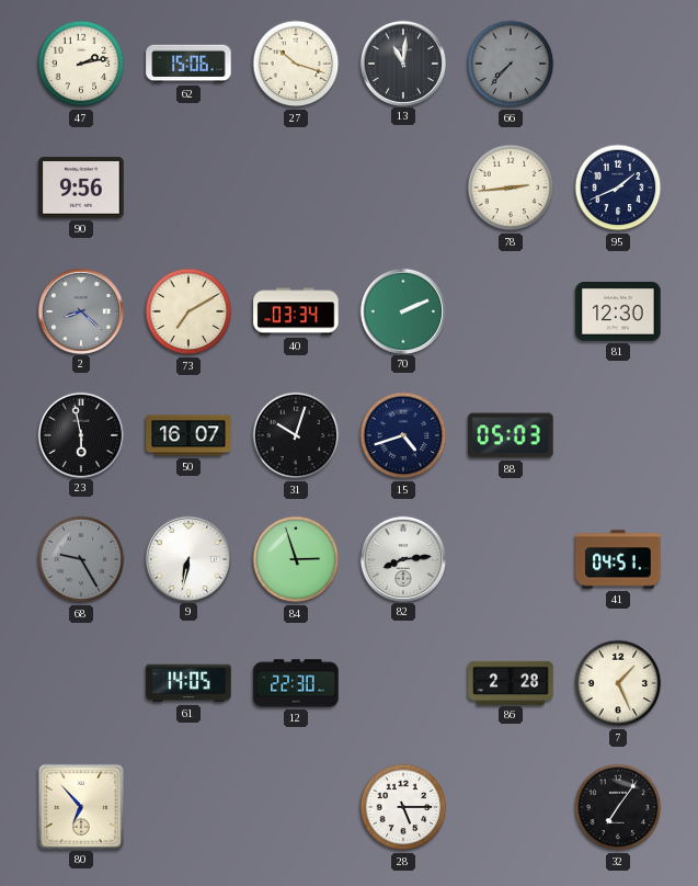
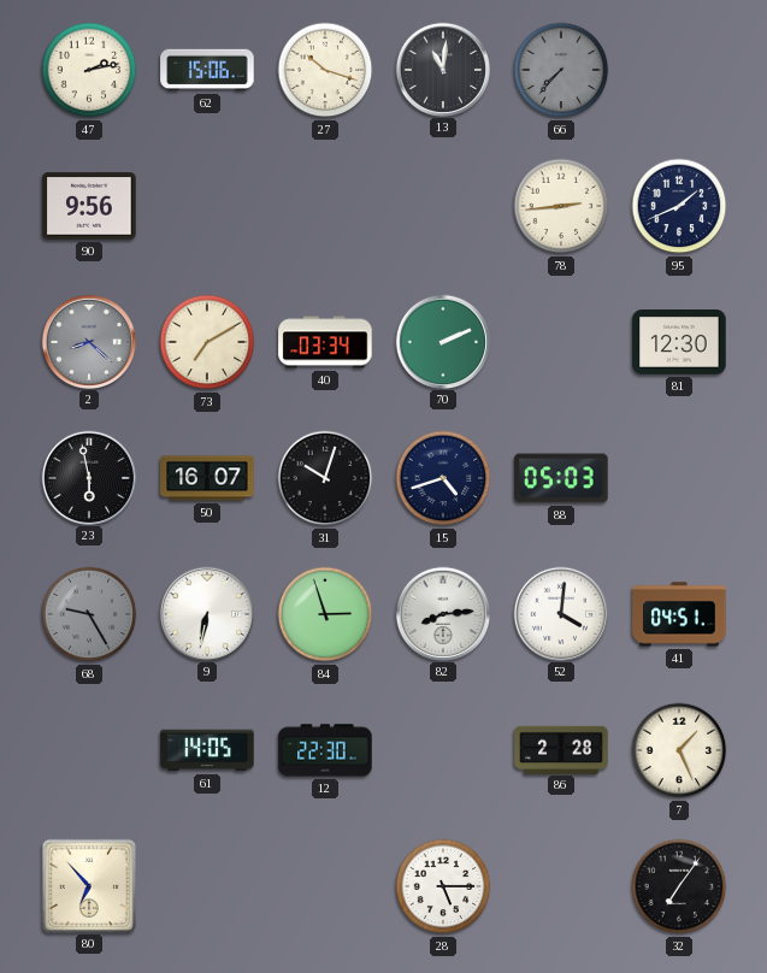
52: none -> 4:01 (560, 613)
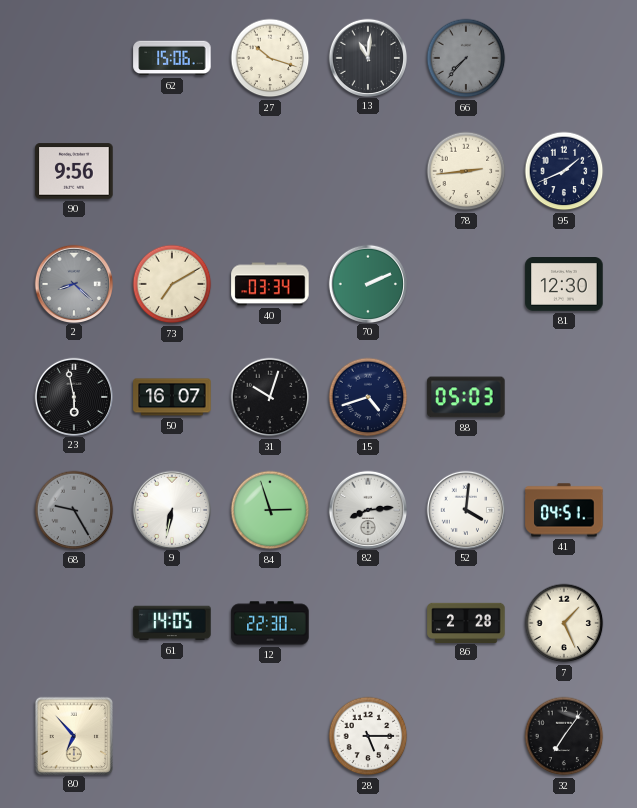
47: 2:13 -> none (89, 70)
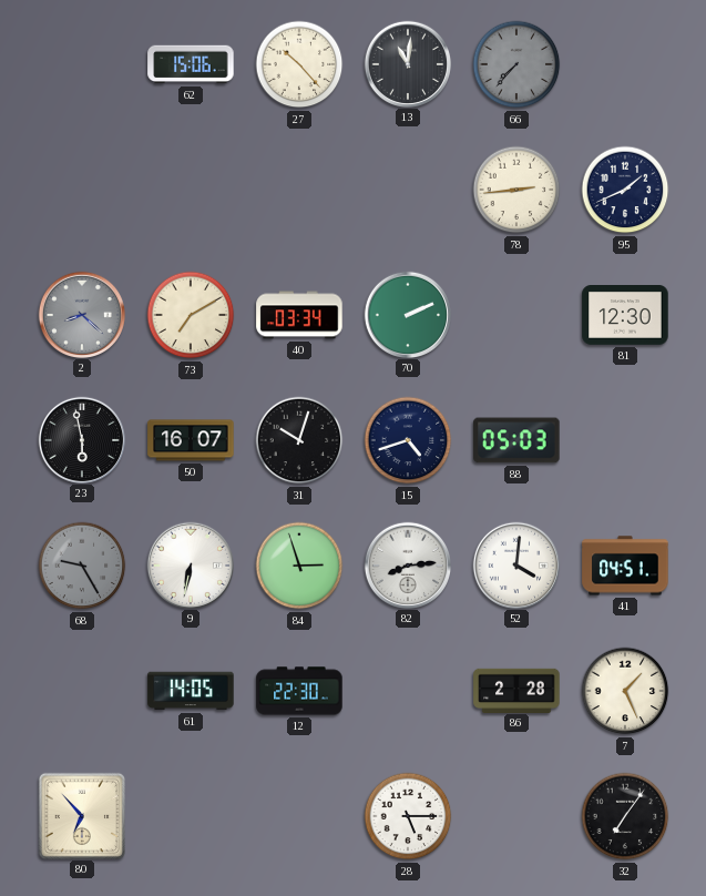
27: 10:18 -> 10:23 (299, 64)
90: 9:56 -> none (74, 171)
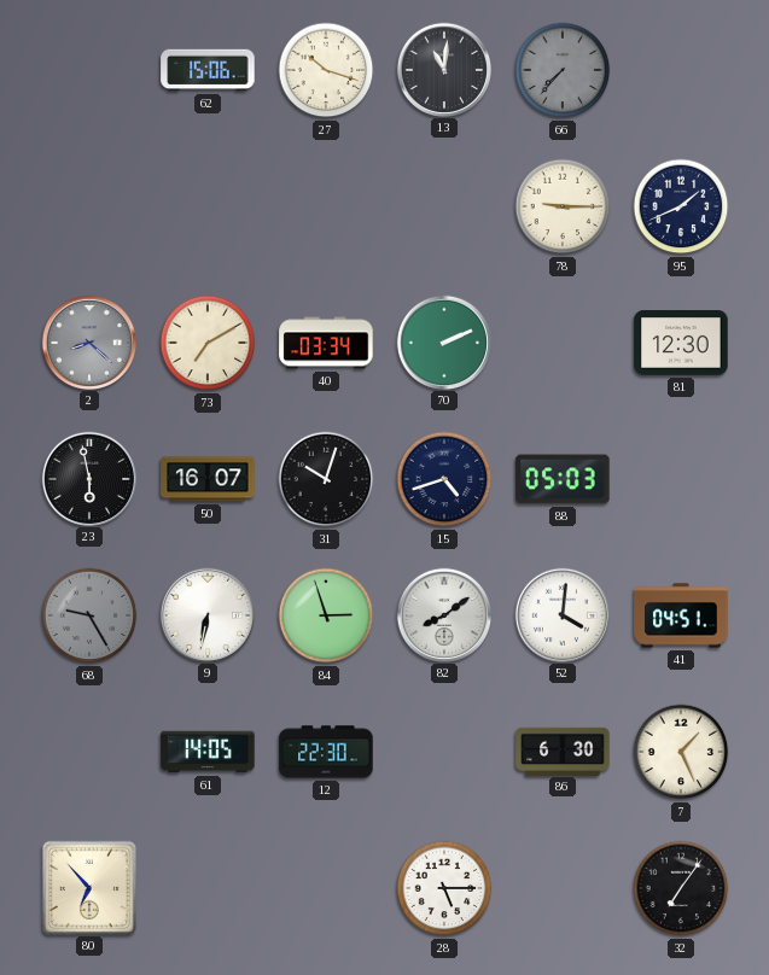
27: 10:23 -> 10:18 (326, 70)
78: 2:44 -> 9:15 (563, 206)
82: 8:14 -> 8:09 (443, 614)
86: 2:28 -> 6:30 (563, 751)
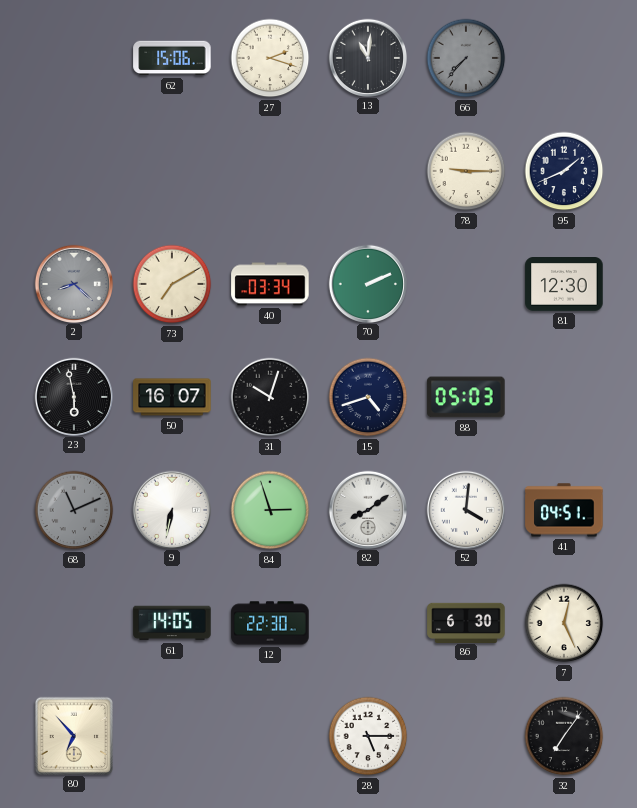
27: 10:18 -> 2:18 (270, 58)
68: 9:25 -> 11:11 (74, 510)
7: 1:26 -> 12:26 (564, 623)
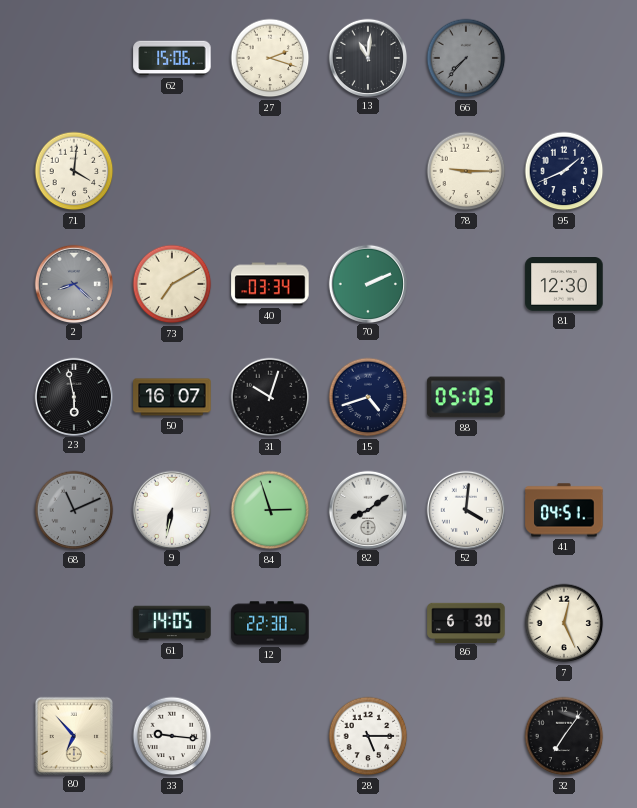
71: none -> 4:01 (74, 171)
33: none -> 9:16 (172, 736)
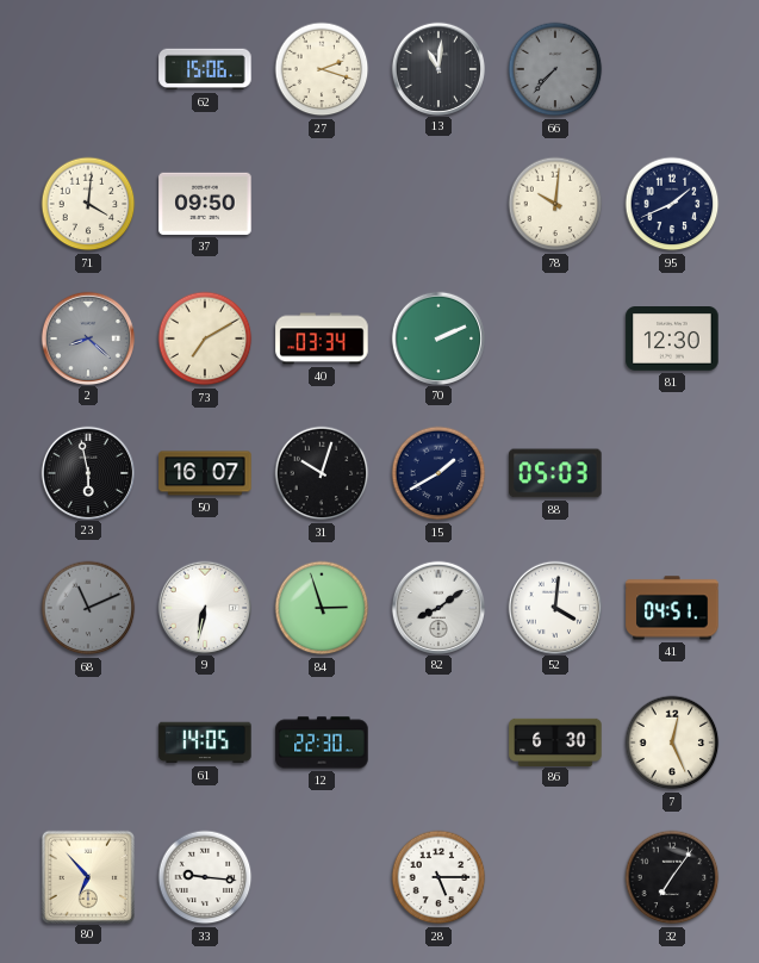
37: none -> 09:50 (205, 204)
78: 9:15 -> 10:01 (555, 204)
15: 4:42 -> 1:40 (438, 473)
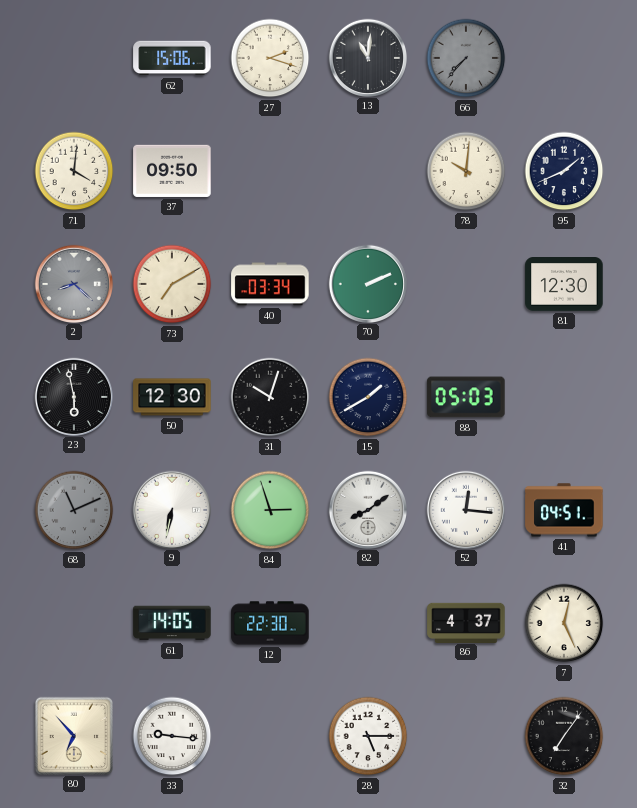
50: 16:07 -> 12:30 (172, 397)
52: 4:01 -> 12:16 (465, 509)
86: 6:30 -> 4:37 (466, 622)
